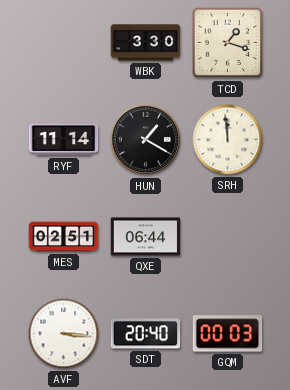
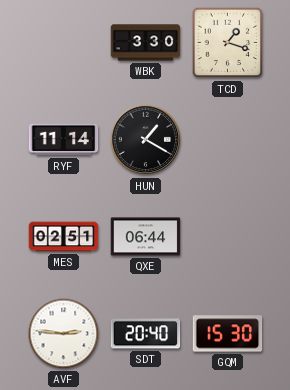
SRH: 11:59 -> none (228, 140)
AVF: 3:16 -> 2:46 (64, 334)
GQM: 00:03 -> 15:30 (228, 334)
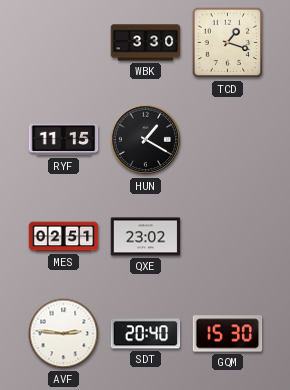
RYF: 11:14 -> 11:15 (64, 140)
QXE: 06:44 -> 23:02 (146, 237)
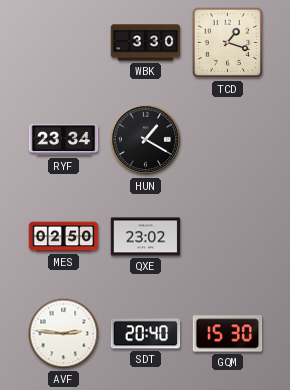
RYF: 11:15 -> 23:34 (64, 140)
MES: 02:51 -> 02:50 (64, 237)
